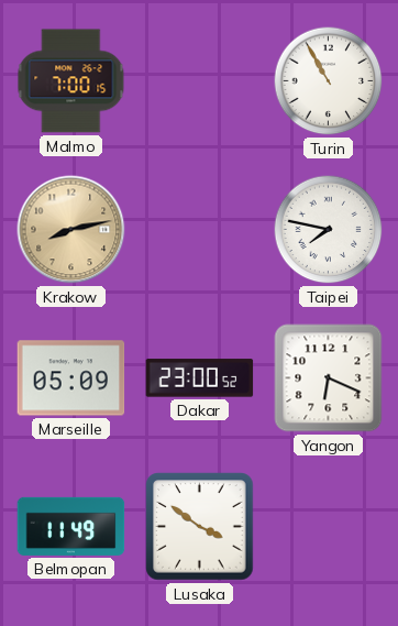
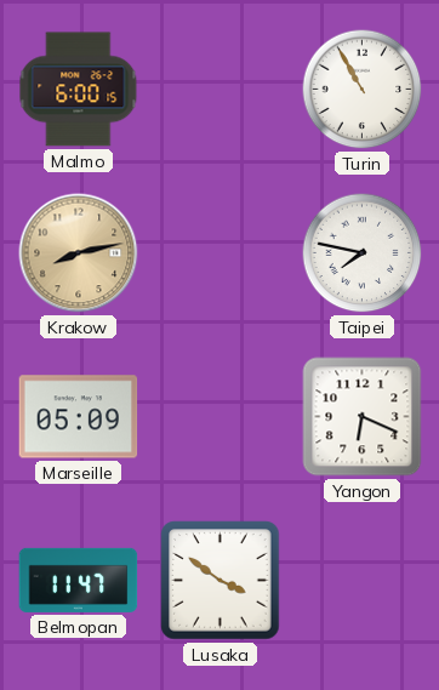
Malmo: 7:00 -> 6:00 (79, 90)
Dakar: 23:00 -> none (200, 378)
Belmopan: 11:49 -> 11:47 (79, 580)
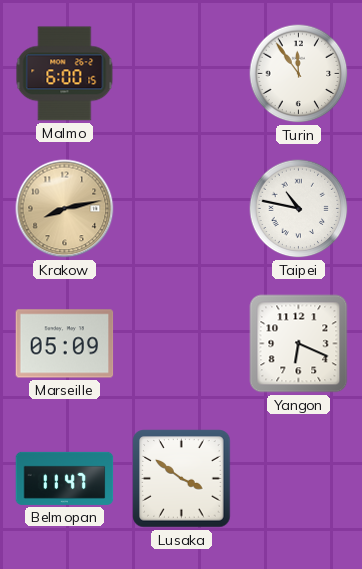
Turin: 10:55 -> 11:54 (299, 74)
Taipei: 7:47 -> 10:47 (299, 209)
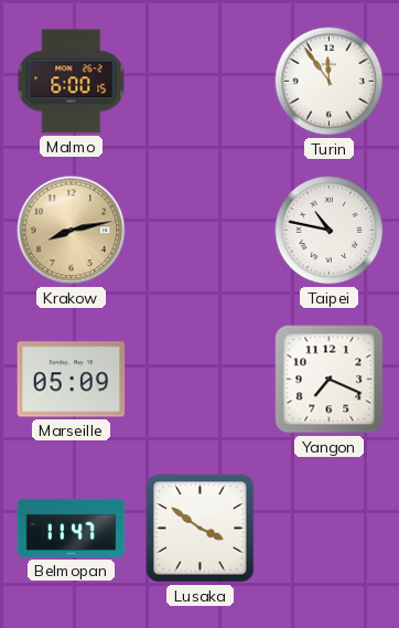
Yangon: 6:19 -> 7:19 (330, 380)
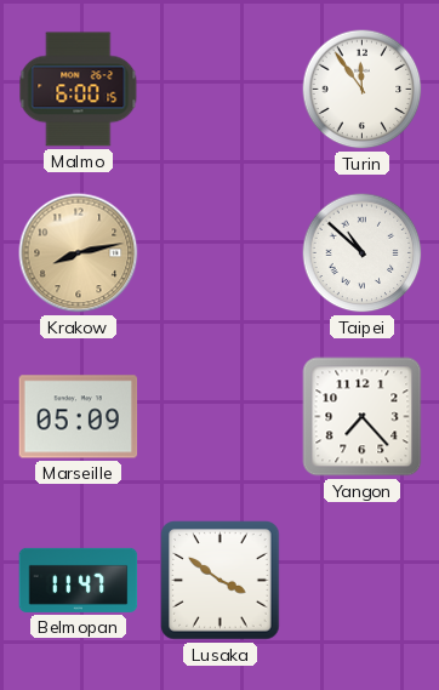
Taipei: 10:47 -> 10:52 (363, 253)
Yangon: 7:19 -> 7:23 (363, 417)
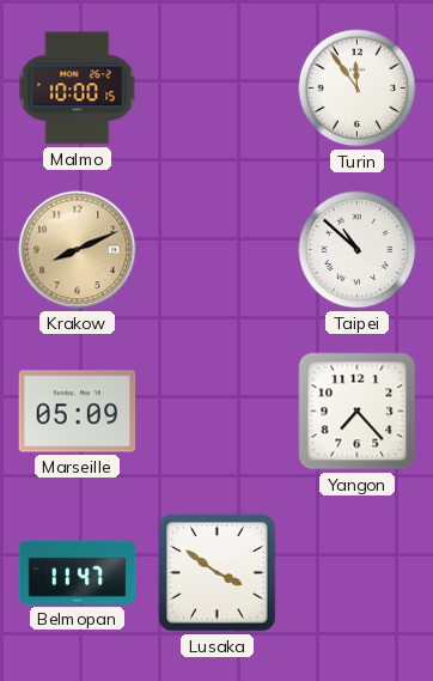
Malmo: 6:00 -> 10:00 (78, 89)
Krakow: 8:13 -> 8:11 (78, 250)
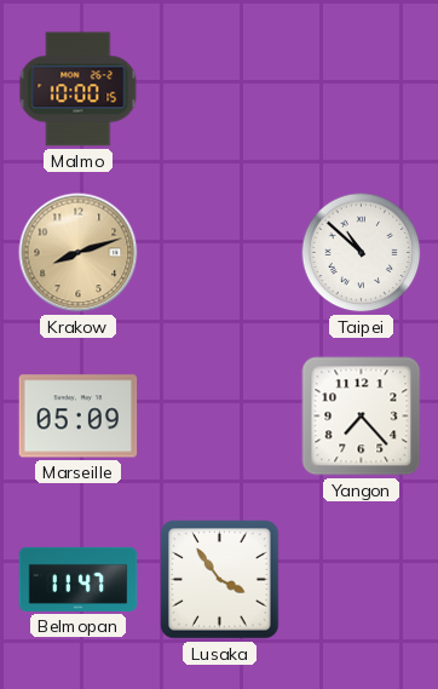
Turin: 11:54 -> none (358, 89)
Krakow: 8:11 -> 8:12 (79, 253)
Lusaka: 3:51 -> 3:54 (220, 580)
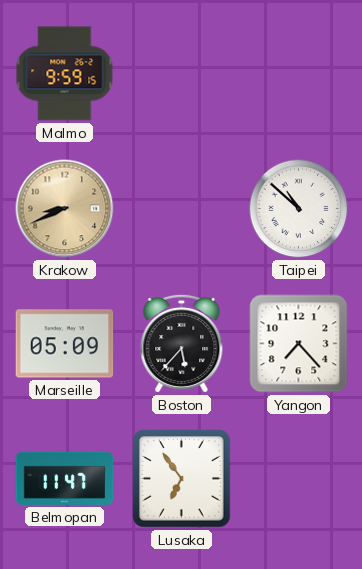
Malmo: 10:00 -> 9:59 (65, 74)
Krakow: 8:12 -> 8:41 (65, 209)
Boston: none -> 5:37 (182, 343)
Lusaka: 3:54 -> 6:54 (182, 479)
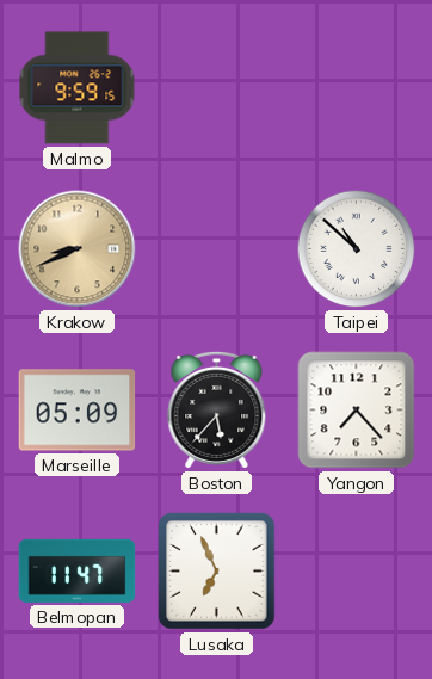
Lusaka: 6:54 -> 6:56 (217, 572)
